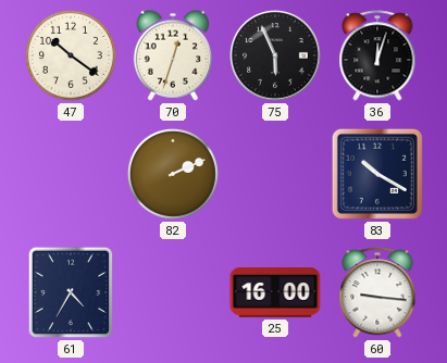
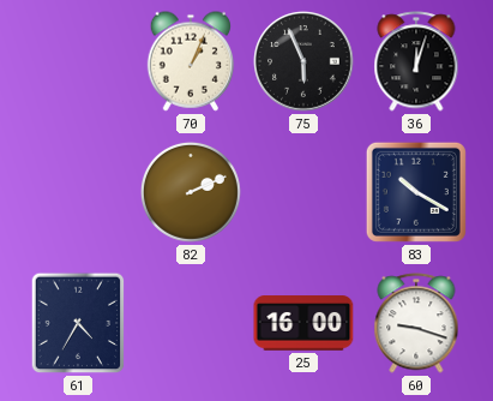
47: 10:21 -> none (71, 55)
70: 12:33 -> 1:04 (191, 61)
60: 9:16 -> 9:18 (416, 323)
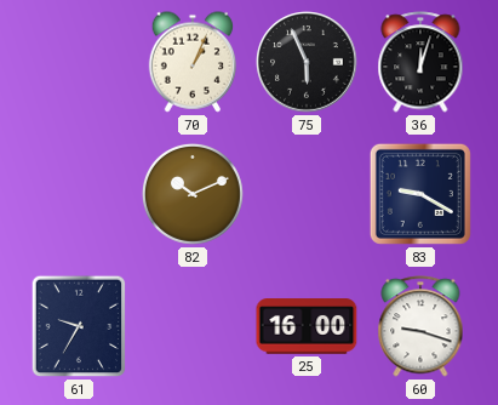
82: 2:11 -> 10:11 (193, 194)
83: 10:20 -> 9:20 (420, 194)
61: 4:35 -> 9:35 (79, 326)
